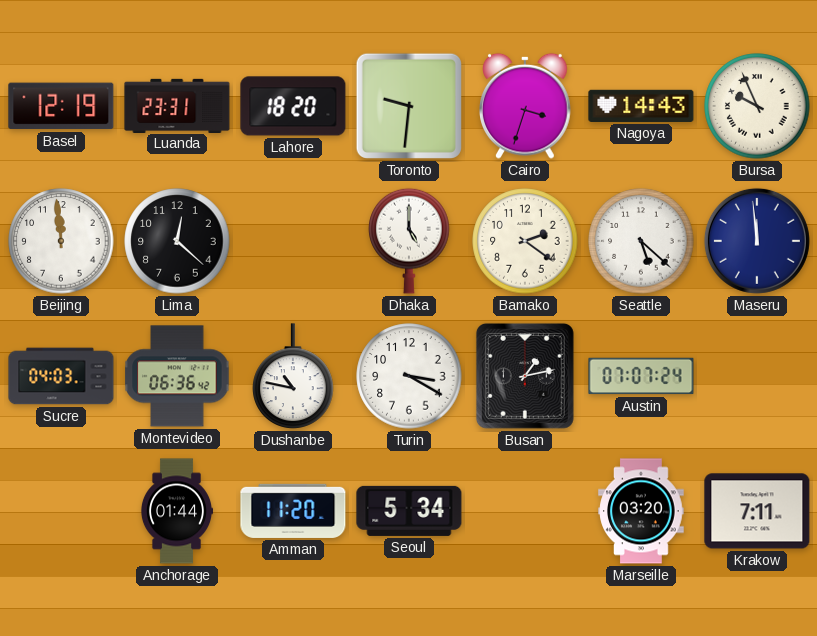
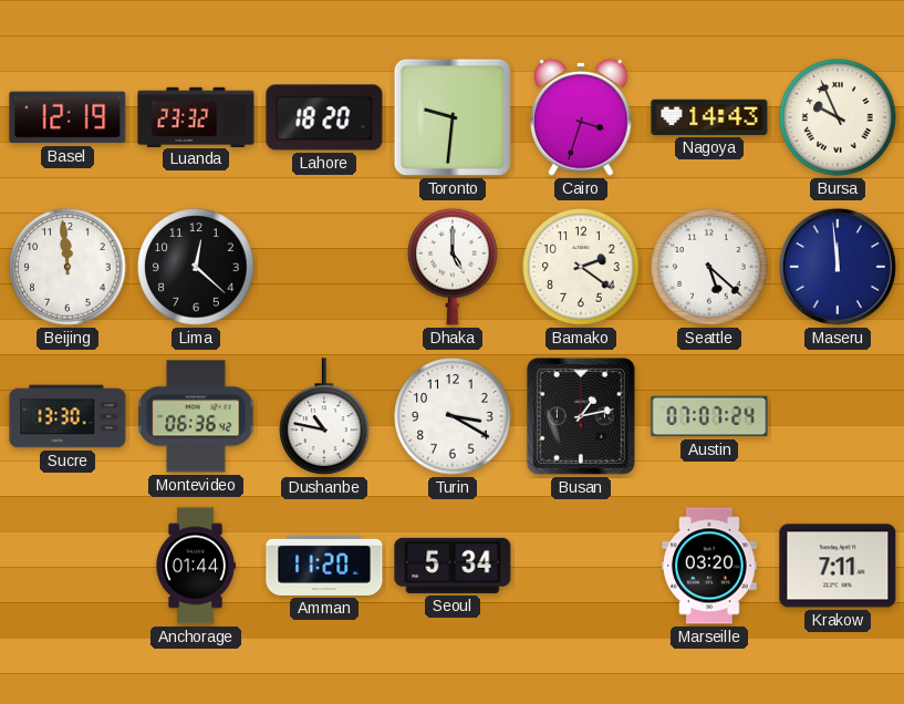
Luanda: 23:31 -> 23:32 (196, 116)
Sucre: 04:03 -> 13:30 (67, 416)
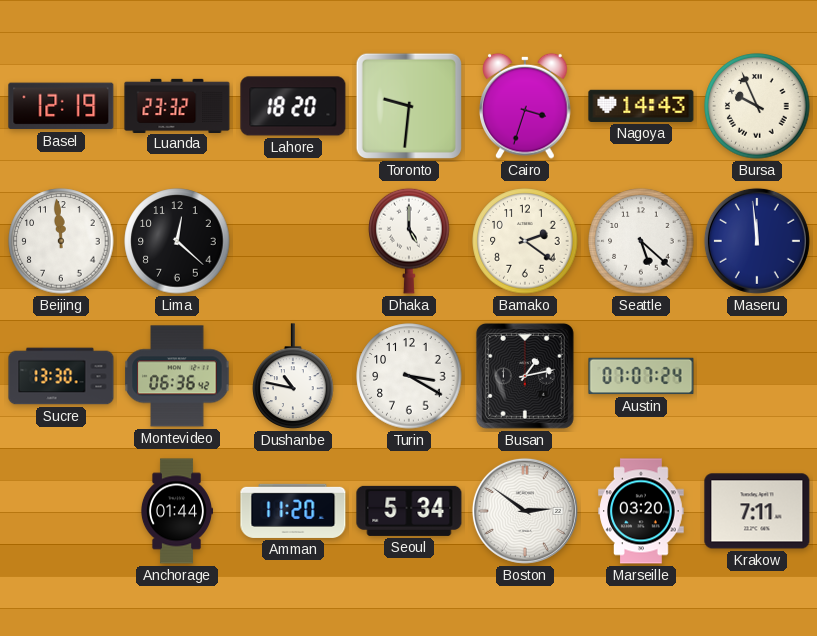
Boston: none -> 2:51 (525, 511)
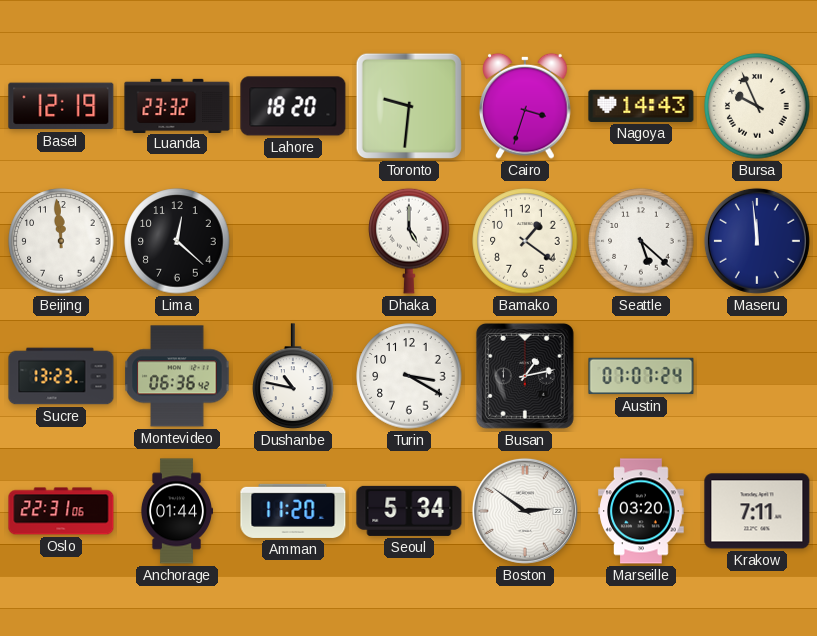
Bamako: 2:21 -> 1:21 (525, 241)
Sucre: 13:30 -> 13:23 (61, 376)
Oslo: none -> 22:31 (61, 511)
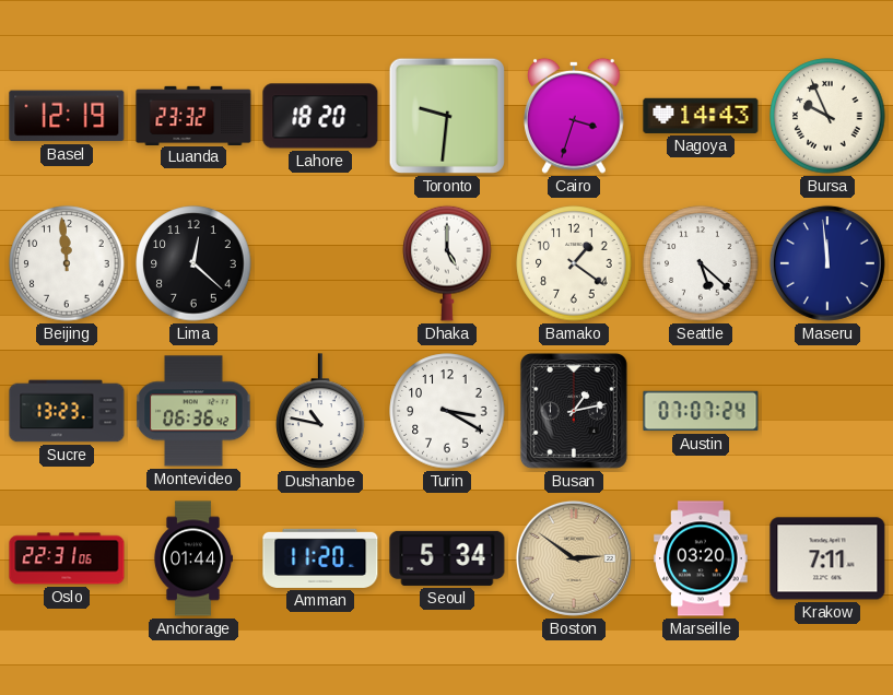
Boston dial: white -> champagne (574, 558)
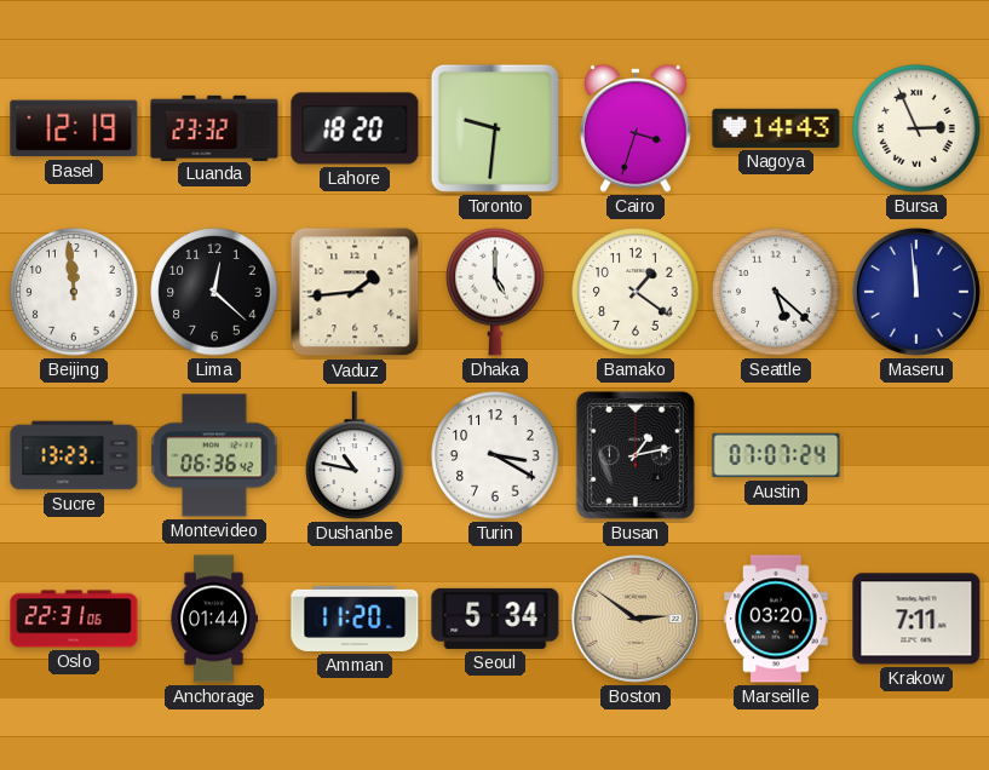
Bursa: 9:56 -> 2:56 (916, 128)
Vaduz: none -> 1:44 (355, 292)
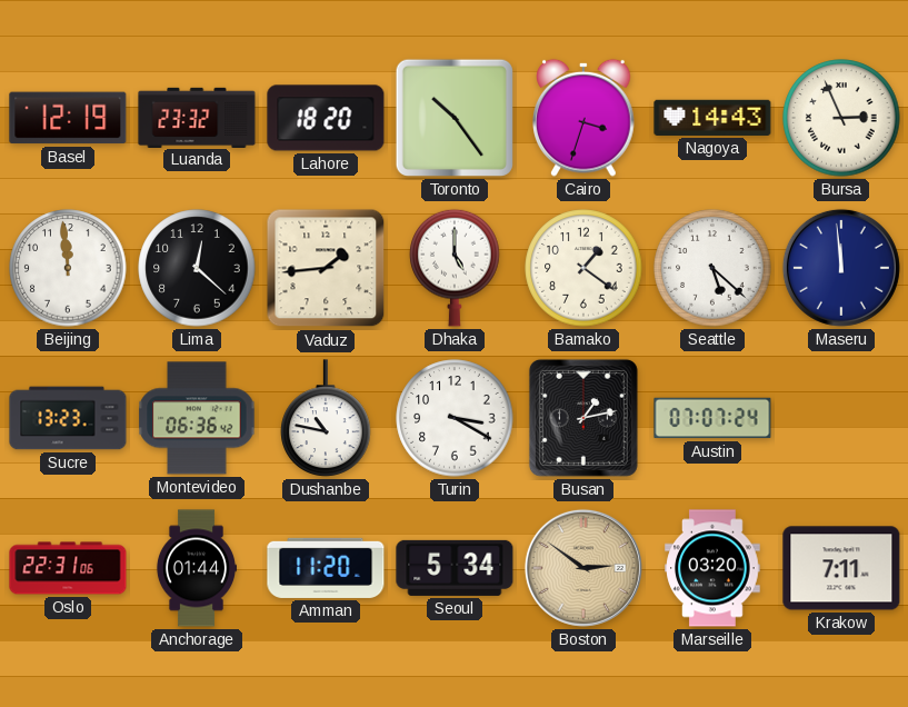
Toronto: 9:31 -> 10:24 (455, 118)
